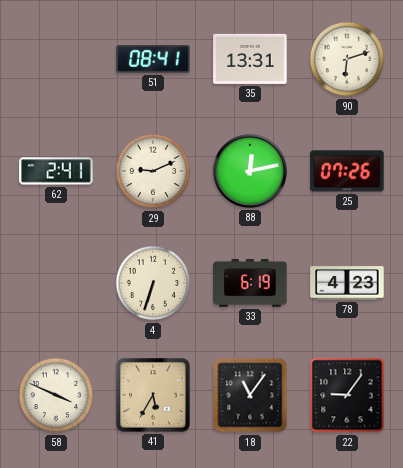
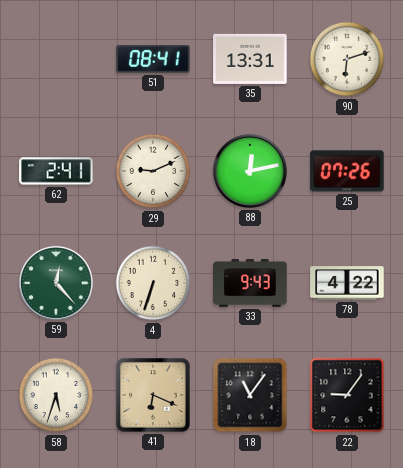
59: none -> 12:23 (56, 283)
33: 6:19 -> 9:43 (250, 283)
78: 4:23 -> 4:22 (347, 283)
58: 3:49 -> 5:33 (56, 395)
41: 5:35 -> 6:19 (154, 396)
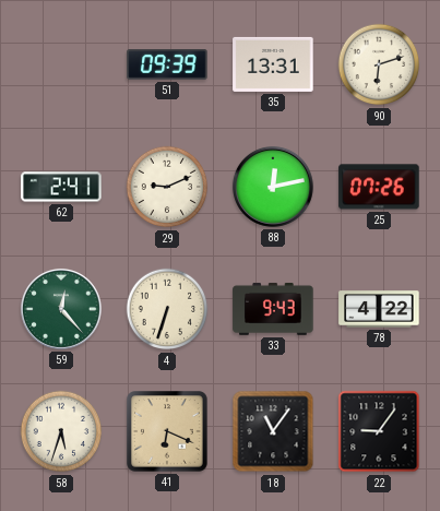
51: 08:41 -> 09:39 (167, 66)
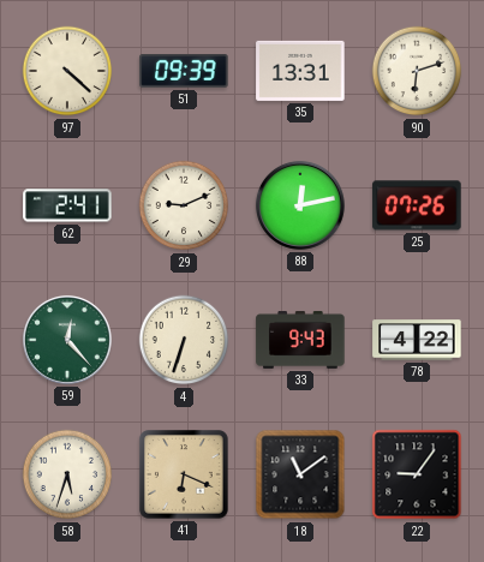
97: none -> 4:22 (67, 71)
18: 11:06 -> 11:09 (300, 474)
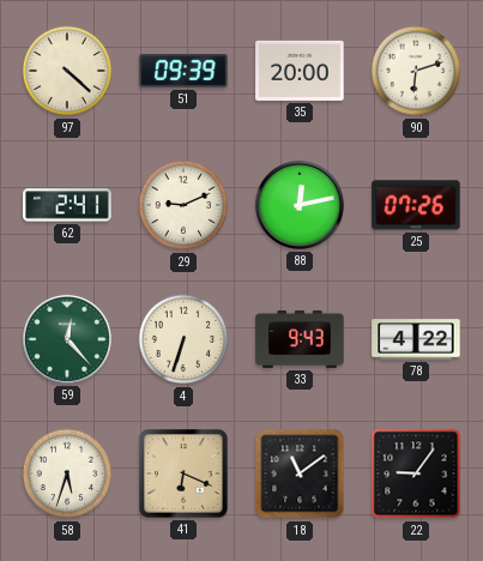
35: 13:31 -> 20:00 (300, 71)
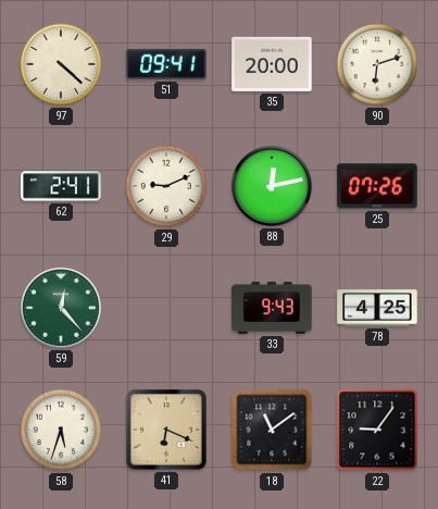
51: 09:39 -> 09:41 (166, 65)
4: 6:33 -> none (183, 339)
78: 4:22 -> 4:25 (377, 308)
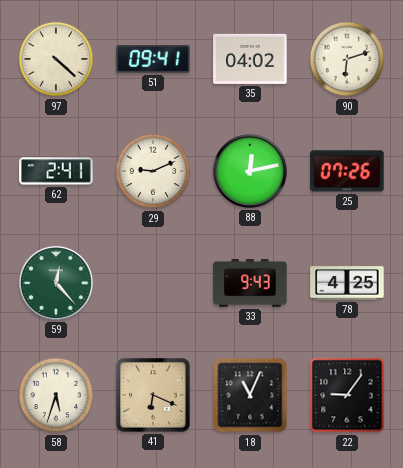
35: 20:00 -> 04:02 (250, 59)
18: 11:09 -> 11:04 (250, 395)
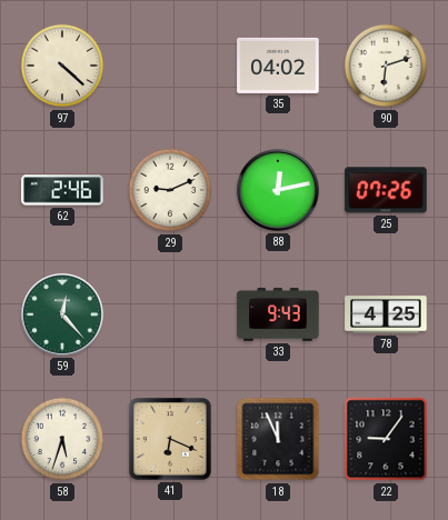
51: 09:41 -> none (153, 60)
62: 2:41 -> 2:46 (62, 190)
18: 11:04 -> 11:56 (278, 439)
